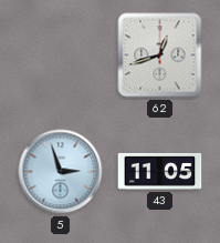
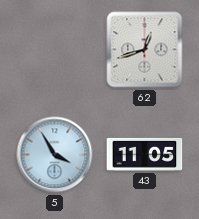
5: 2:57 -> 3:55 (55, 155)
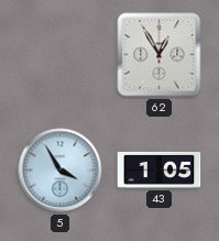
62: 12:42 -> 12:55 (160, 55)
43: 11:05 -> 1:05 (160, 169)
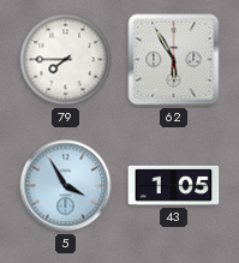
79: none -> 7:45 (66, 60)
62: 12:55 -> 5:55 (174, 60)
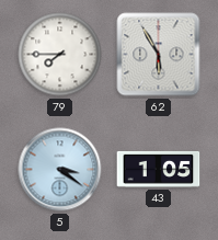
5: 3:55 -> 3:21 (60, 170)
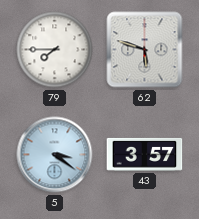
62: 5:55 -> 5:48 (145, 50)
43: 1:05 -> 3:57 (145, 154)
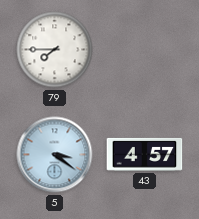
62: 5:48 -> none (145, 50)
43: 3:57 -> 4:57 (145, 154)
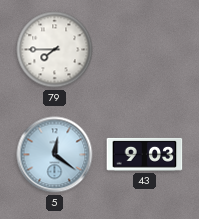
5: 3:21 -> 12:21 (55, 155)
43: 4:57 -> 9:03 (145, 154)
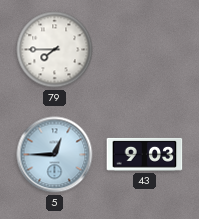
5: 12:21 -> 12:45 (55, 155)
